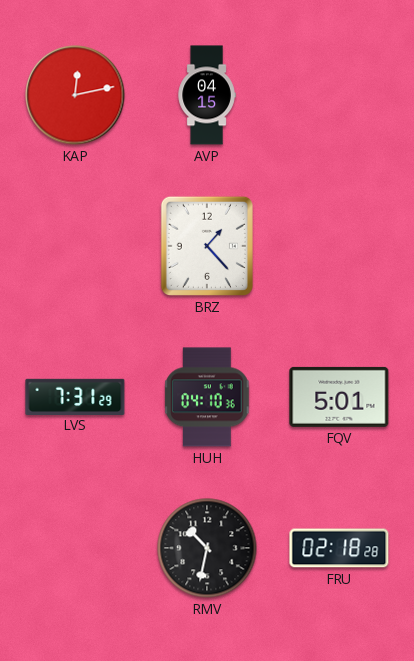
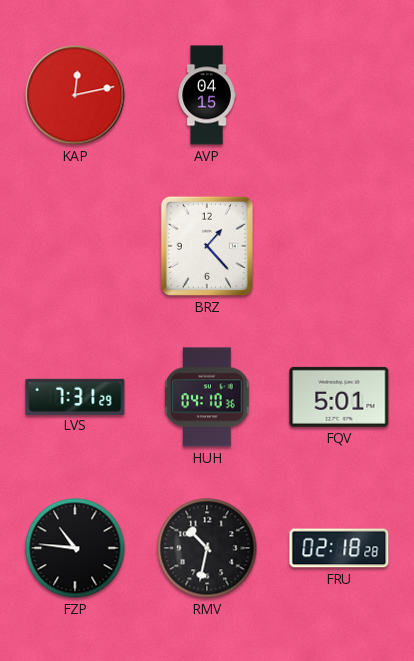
FZP: none -> 10:46 (75, 548)
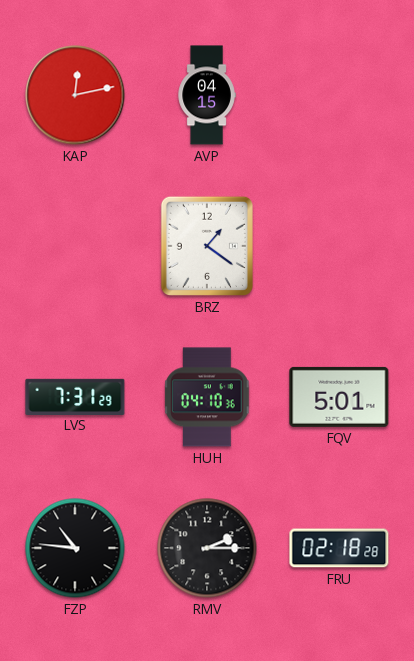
BRZ: 1:23 -> 1:21 (207, 246)
RMV: 10:32 -> 2:15 (207, 548)
